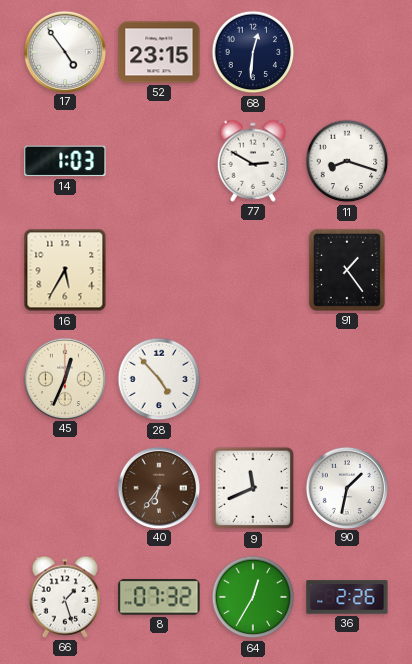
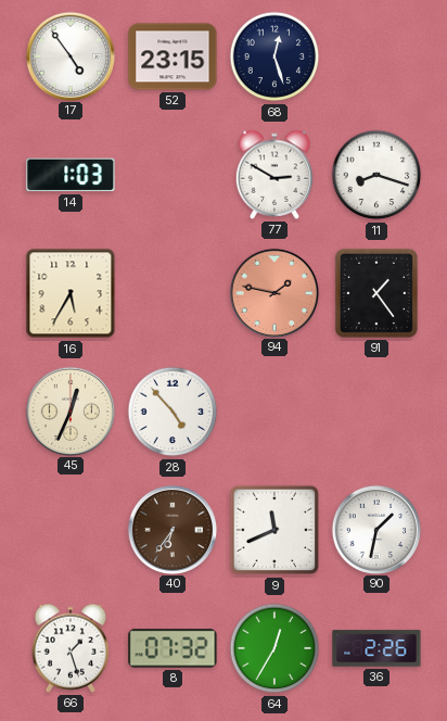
68: 12:31 -> 12:27 (274, 56)
94: none -> 1:47 (273, 292)
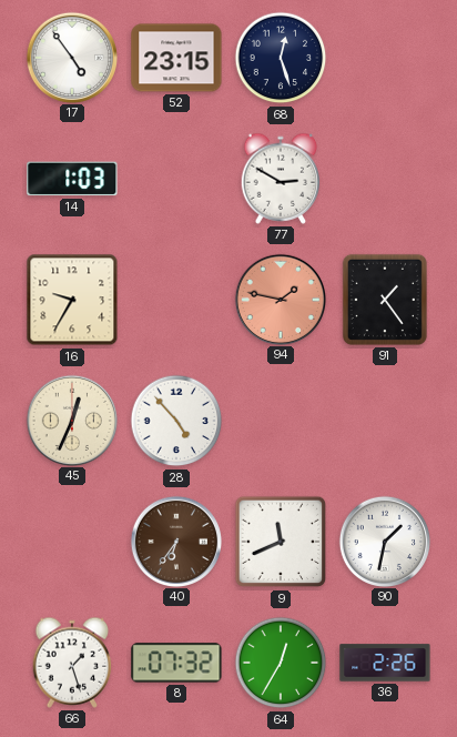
11: 8:18 -> none (376, 175)
16: 5:35 -> 9:35 (72, 300)
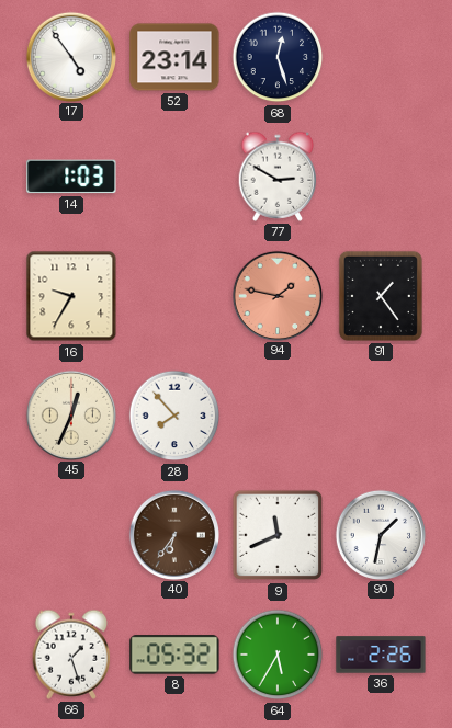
52: 23:15 -> 23:14 (174, 57)
28: 4:53 -> 7:53 (174, 416)
8: 07:32 -> 05:32 (174, 655)
64: 12:35 -> 5:35 (278, 655)
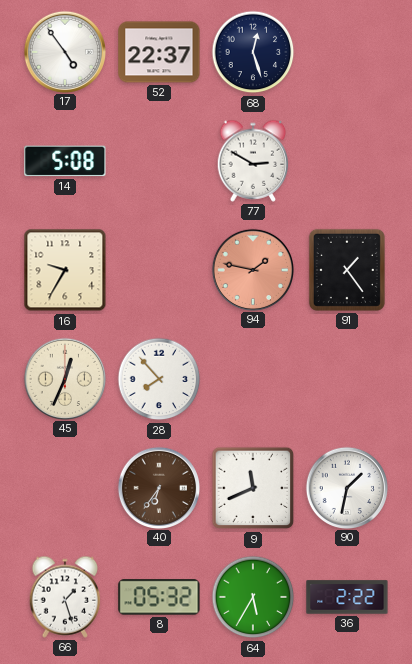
52: 23:14 -> 22:37 (159, 52)
14: 1:03 -> 5:08 (65, 161)
36: 2:26 -> 2:22 (347, 597)
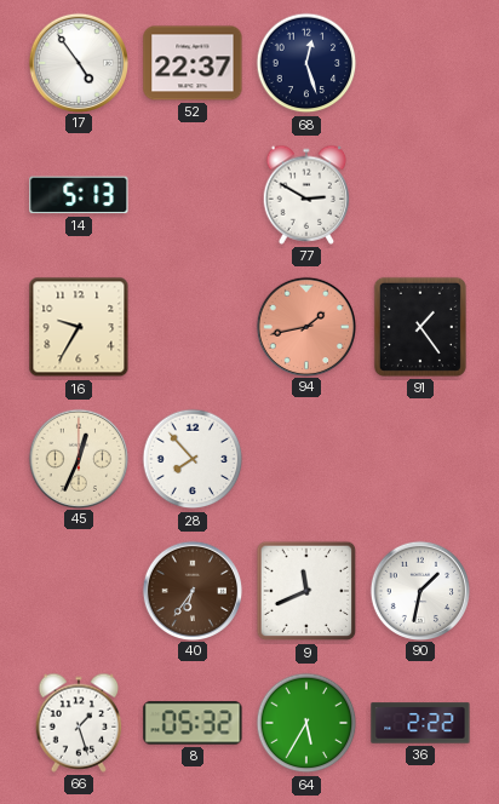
14: 5:08 -> 5:13 (79, 195)
94: 1:47 -> 1:43 (305, 326)
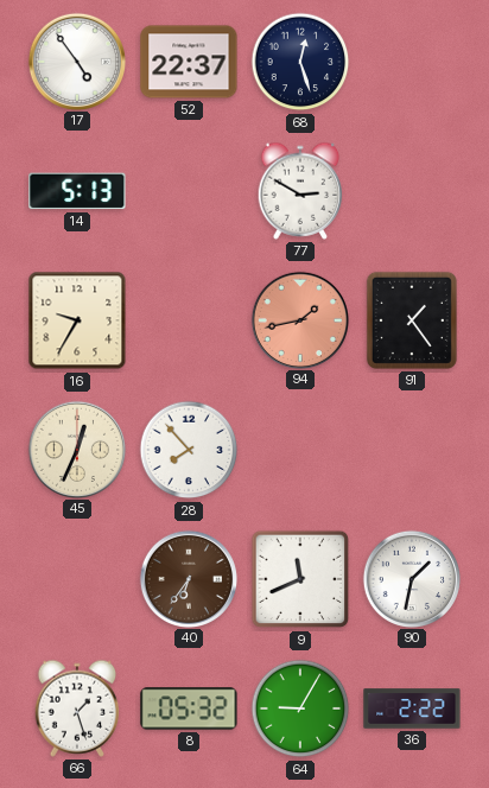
64: 5:35 -> 9:05 (300, 708)
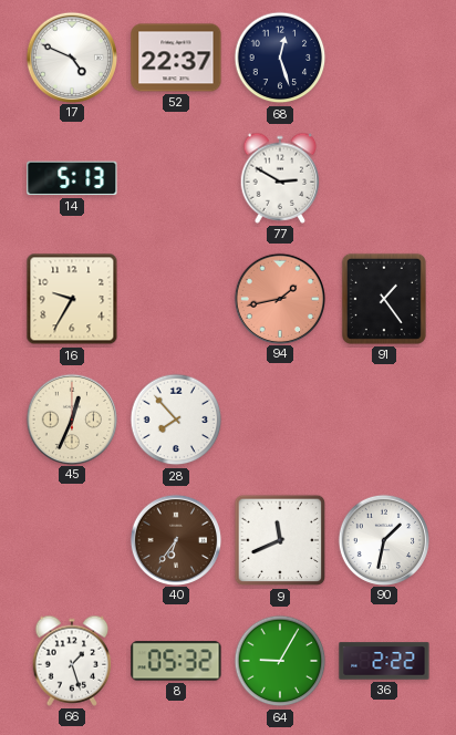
17: 4:54 -> 4:49 (71, 56)
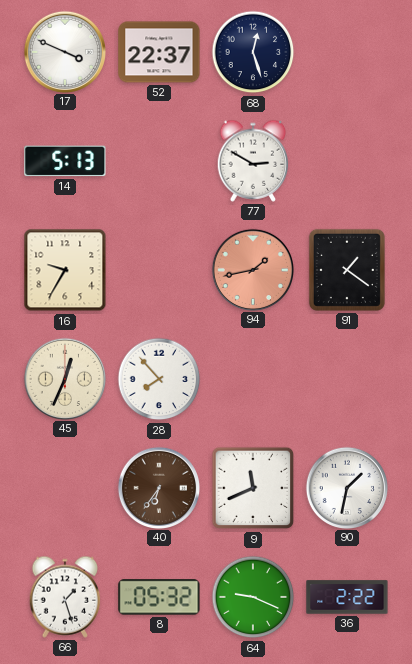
17: 4:49 -> 3:49 (64, 51)
91: 1:24 -> 1:21 (347, 270)
64: 9:05 -> 9:19 (253, 597)
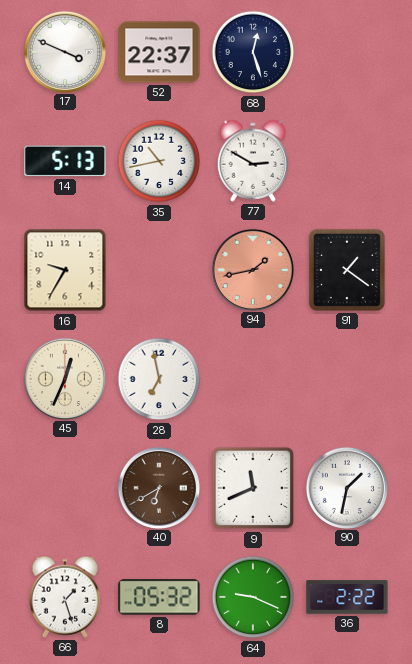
35: none -> 10:43 (159, 161)
28: 7:53 -> 6:58 (159, 379)
40: 6:36 -> 6:40 (158, 487)
